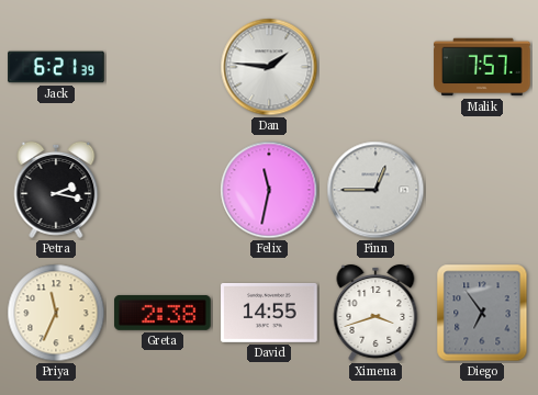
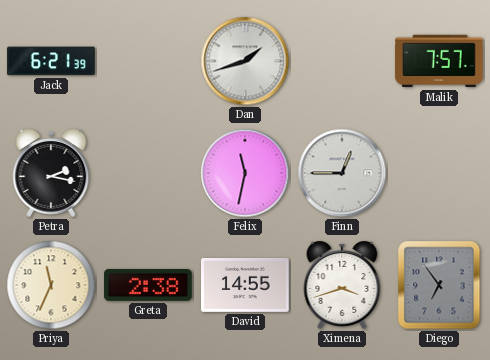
Dan: 1:46 -> 1:42 (245, 61)
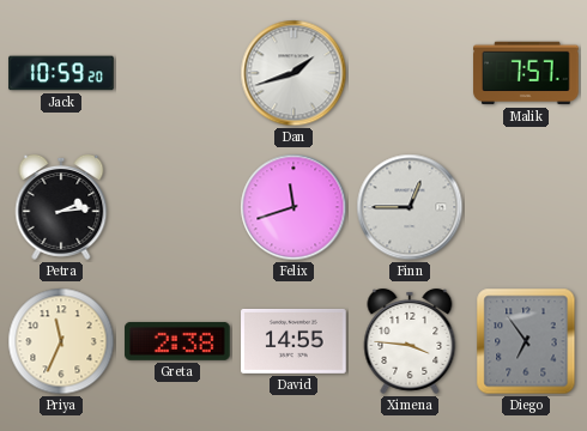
Jack: 6:21 -> 10:59 (61, 73)
Petra: 2:17 -> 2:14 (61, 207)
Felix: 11:32 -> 11:42 (293, 207)
Ximena: 3:42 -> 3:46 (410, 341)
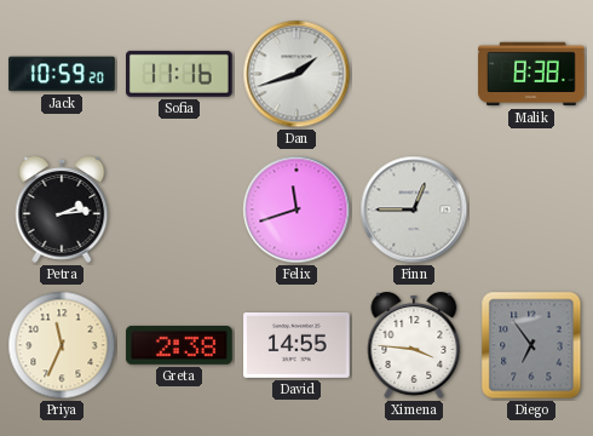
Sofia: none -> 11:16 (180, 74)
Malik: 7:57 -> 8:38 (531, 74)
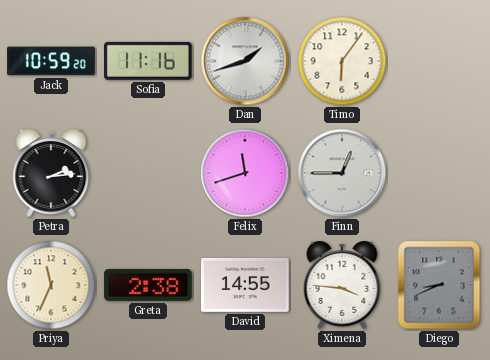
Timo: none -> 6:06 (342, 61)
Malik: 8:38 -> none (531, 74)
Diego: 6:54 -> 8:41 (439, 285)
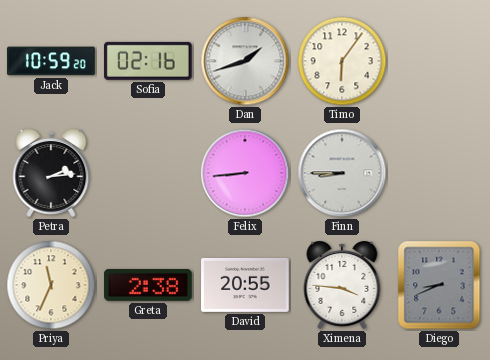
Sofia: 11:16 -> 02:16 (149, 61)
Felix: 11:42 -> 8:44 (245, 173)
Finn: 12:45 -> 8:45 (342, 173)
David: 14:55 -> 20:55 (245, 285)
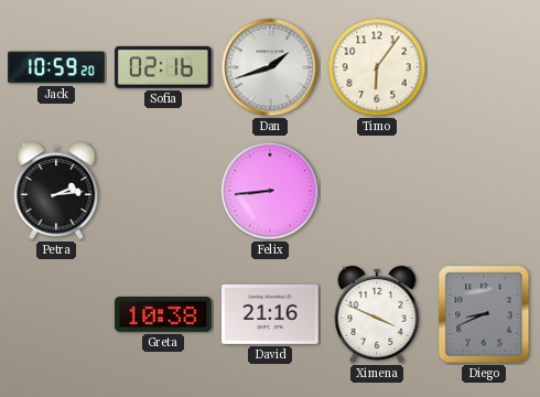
Finn: 8:45 -> none (342, 173)
Priya: 11:34 -> none (51, 285)
Greta: 2:38 -> 10:38 (163, 314)
David: 20:55 -> 21:16 (270, 314)
Ximena: 3:46 -> 3:49 (377, 314)
